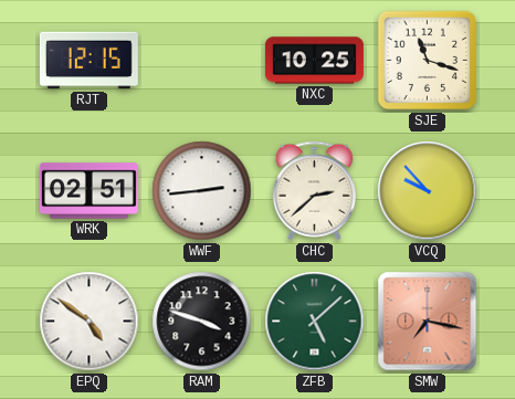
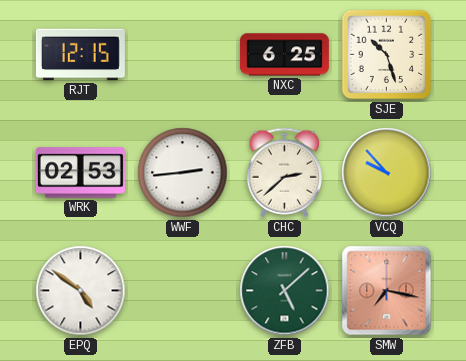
NXC: 10:25 -> 6:25 (284, 55)
SJE: 11:18 -> 10:27 (387, 55)
WRK: 02:51 -> 02:53 (80, 173)
RAM: 3:48 -> none (202, 322)
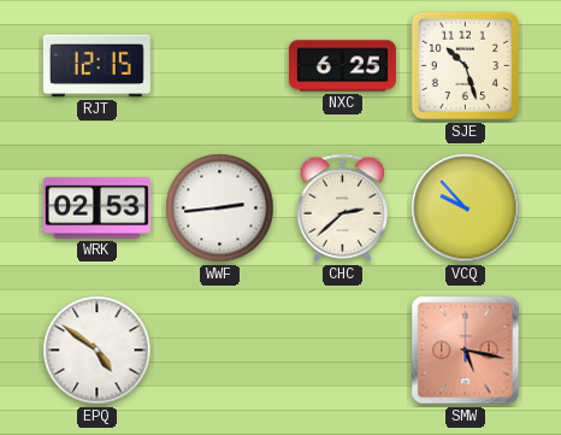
ZFB: 5:08 -> none (285, 291)
SMW: 7:17 -> 5:17 (466, 351)
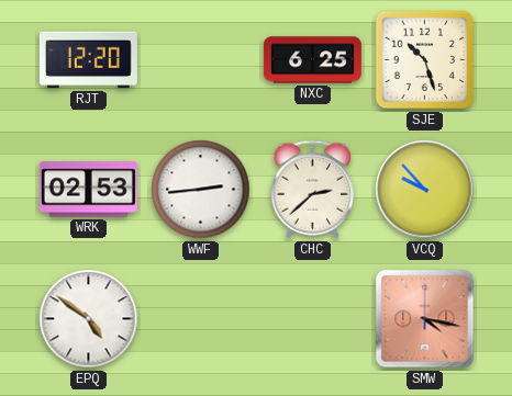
RJT: 12:15 -> 12:20 (88, 60)
SMW: 5:17 -> 4:17 (425, 319)
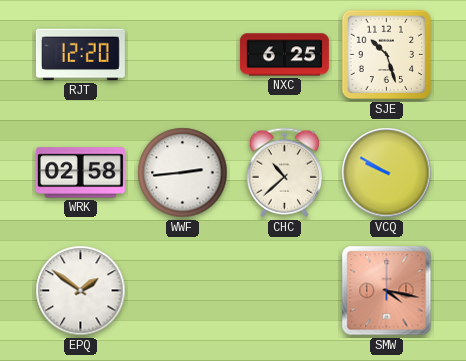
WRK: 02:53 -> 02:58 (80, 173)
CHC: 2:38 -> 10:38 (284, 173)
VCQ: 9:53 -> 9:50 (387, 173)
EPQ: 4:51 -> 1:51 (81, 291)
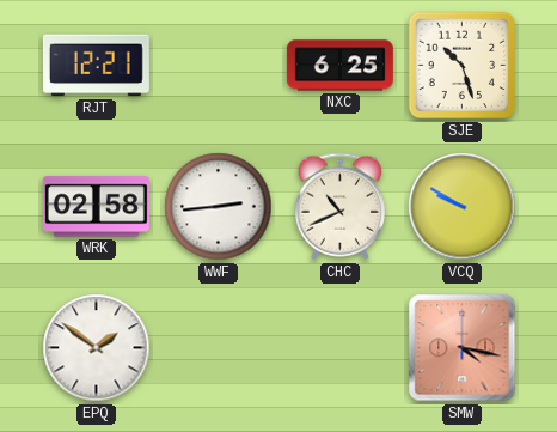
RJT: 12:20 -> 12:21 (96, 66)
CHC: 10:38 -> 10:41 (339, 207)
